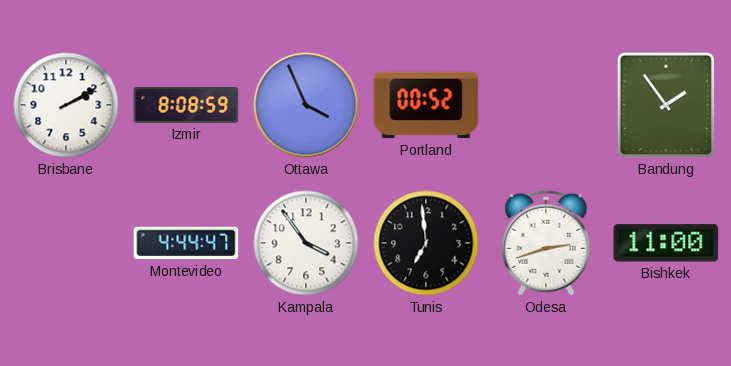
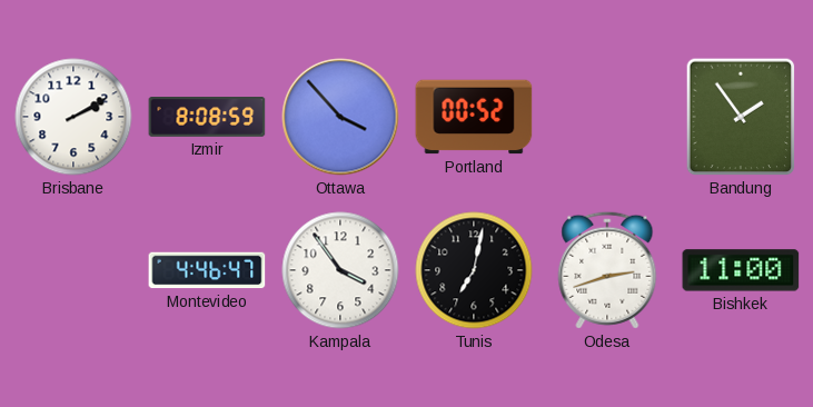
Ottawa: 3:56 -> 3:53 (340, 117)
Montevideo: 4:44 -> 4:46 (207, 270)
Tunis: 6:59 -> 7:02 (474, 270)
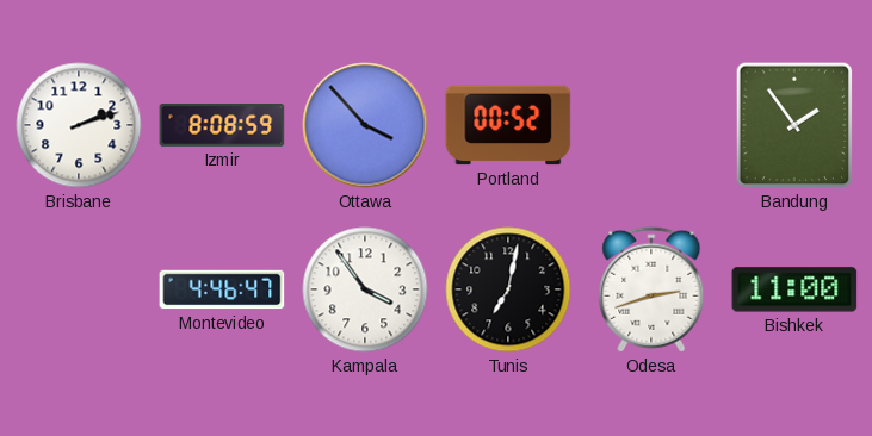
Brisbane: 2:10 -> 2:12 (79, 125)
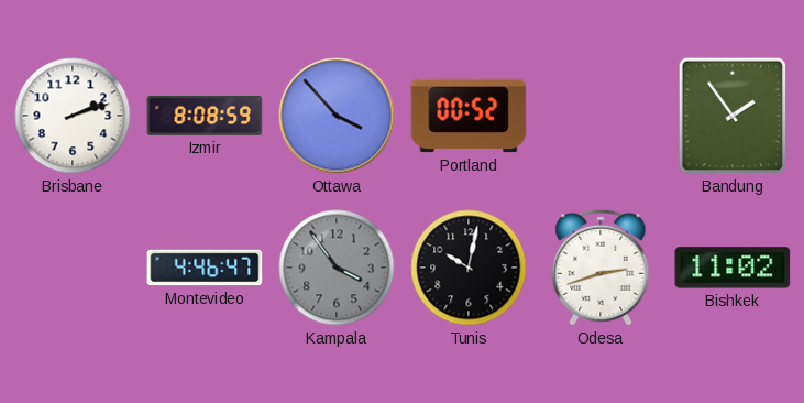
Kampala dial: white -> grey (337, 268)
Tunis: 7:02 -> 10:02 (469, 268)
Bishkek: 11:00 -> 11:02 (733, 268)
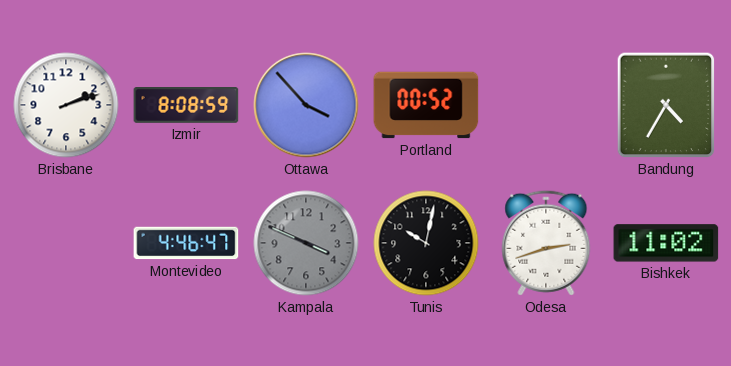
Bandung: 1:54 -> 4:35 (666, 105)
Kampala: 3:54 -> 3:49 (306, 243)
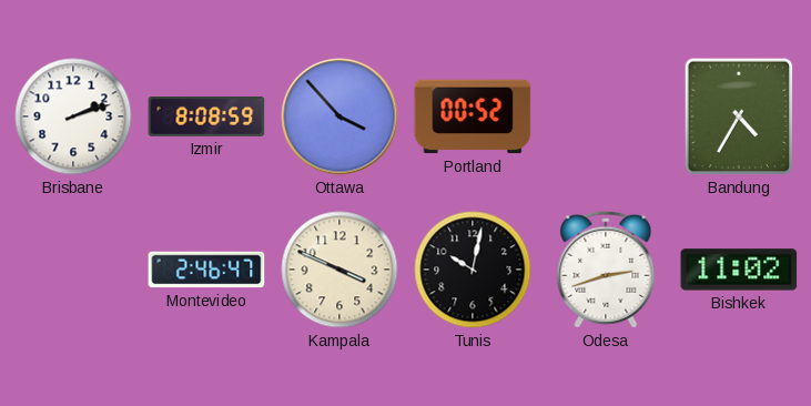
Montevideo: 4:46 -> 2:46 (206, 270)
Kampala dial: grey -> cream (339, 270)
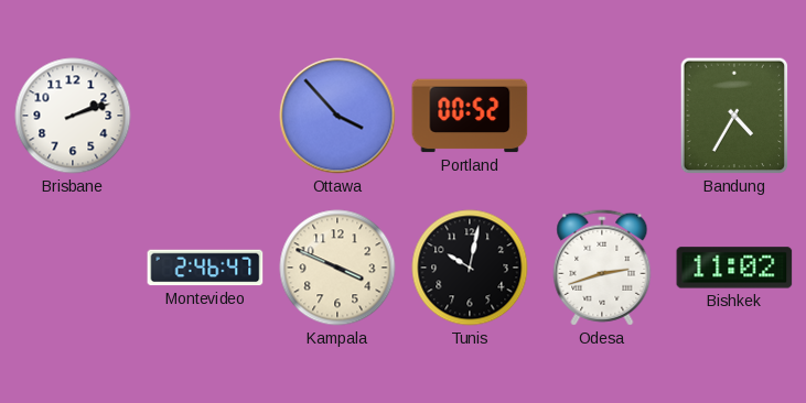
Izmir: 8:08 -> none (206, 118)
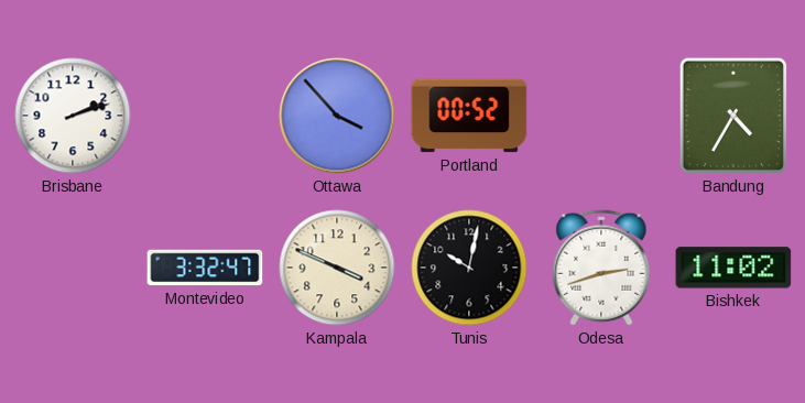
Montevideo: 2:46 -> 3:32 (205, 268)
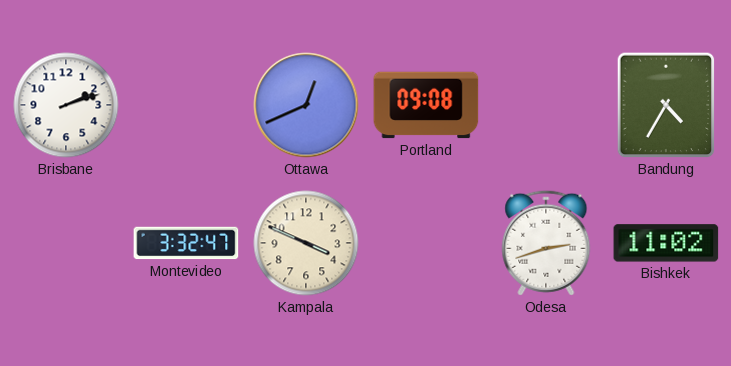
Ottawa: 3:53 -> 12:41 (306, 105)
Portland: 00:52 -> 09:08 (426, 105)
Tunis: 10:02 -> none (469, 268)
